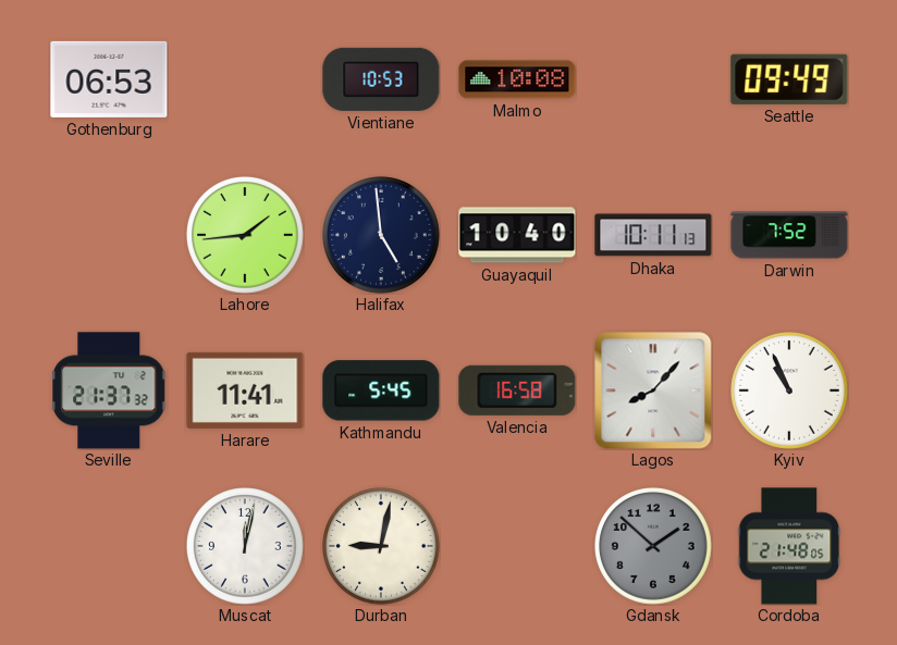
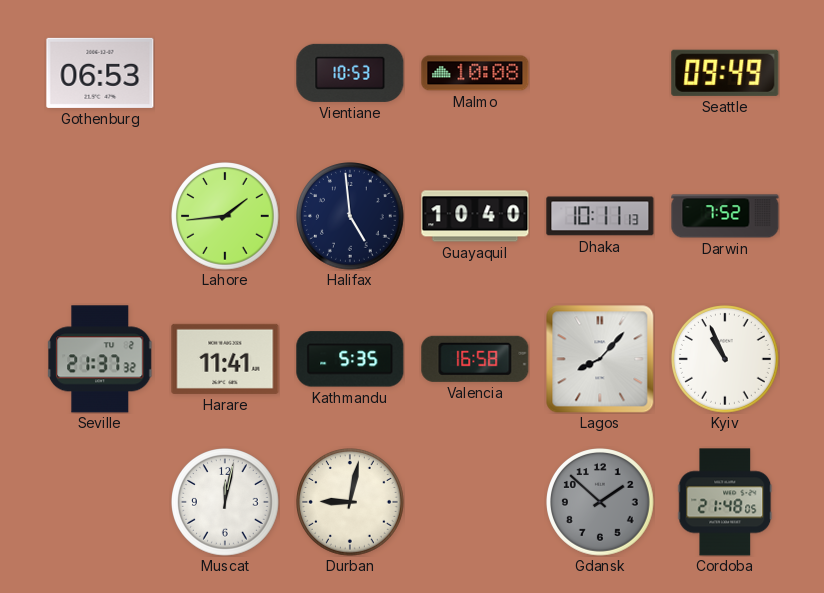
Kathmandu: 5:45 -> 5:35 (350, 359)
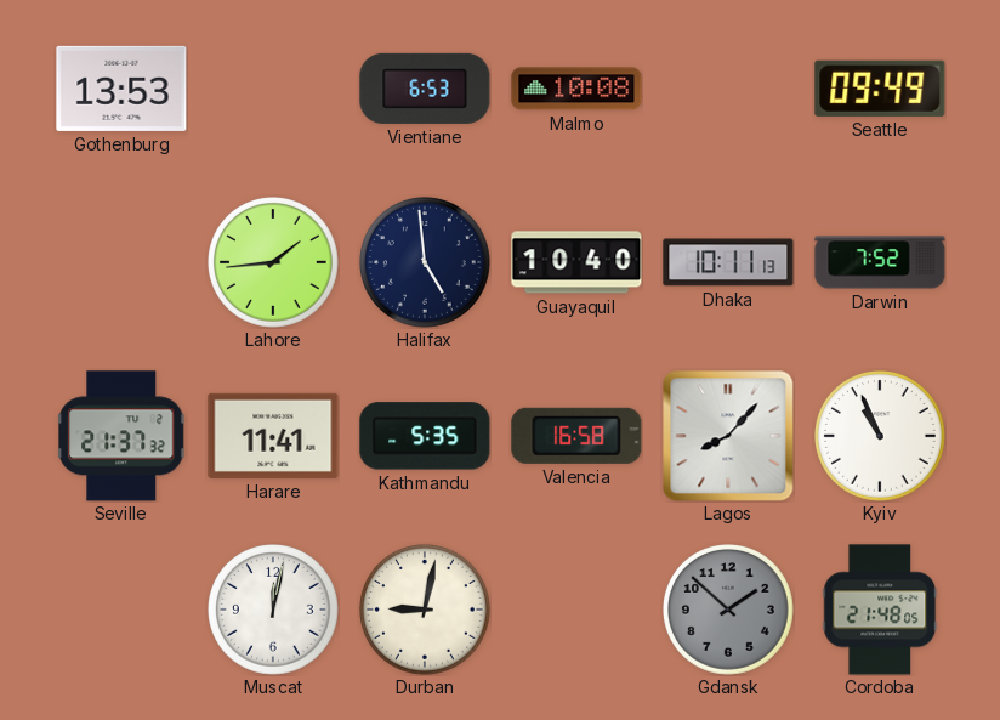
Gothenburg: 06:53 -> 13:53 (121, 89)
Vientiane: 10:53 -> 6:53 (425, 89)
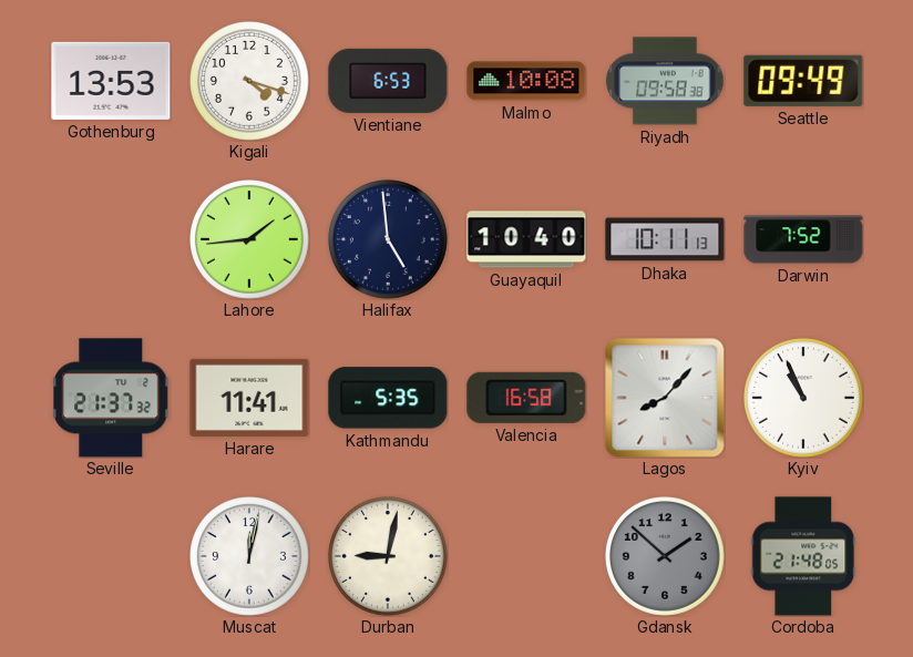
Kigali: none -> 4:18 (250, 82)
Riyadh: none -> 09:58 (665, 81)
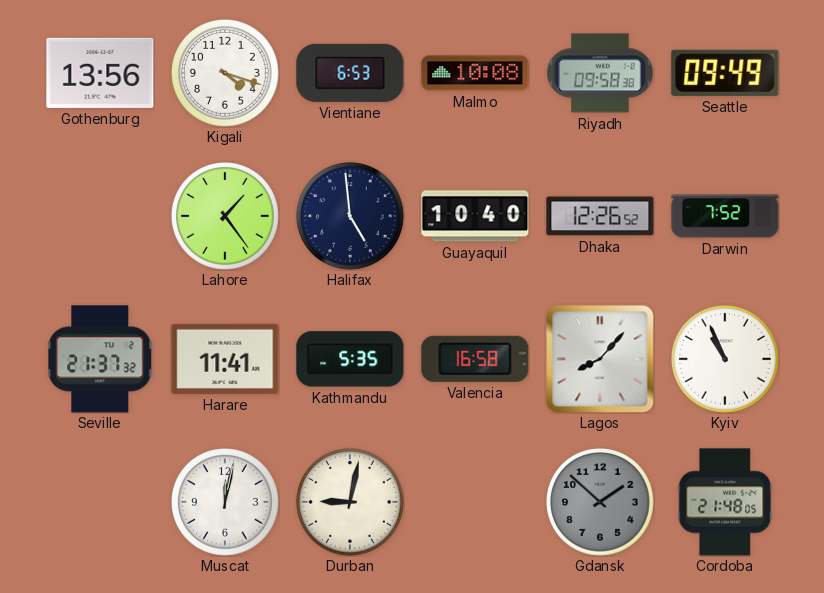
Gothenburg: 13:53 -> 13:56 (100, 73)
Lahore: 1:44 -> 1:24 (226, 217)
Dhaka: 10:11 -> 12:26 (600, 216)
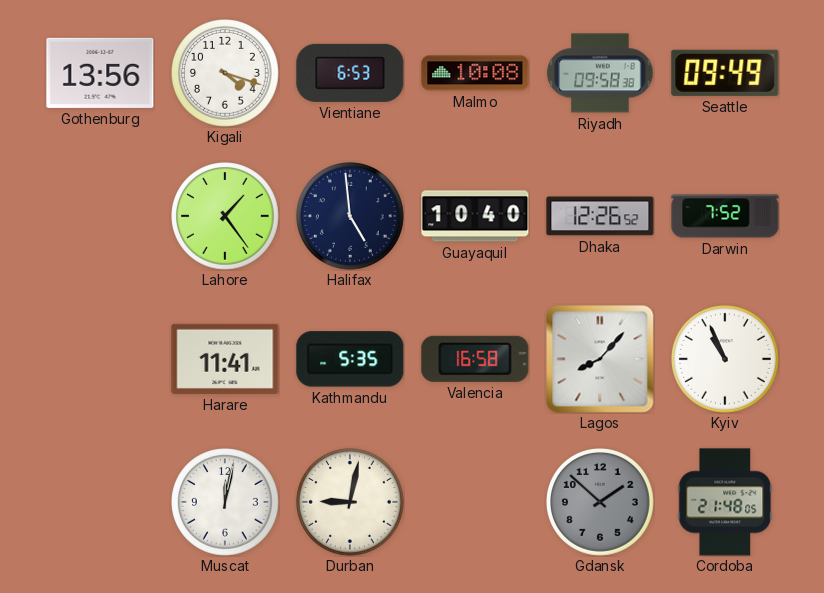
Seville: 21:37 -> none (101, 359)
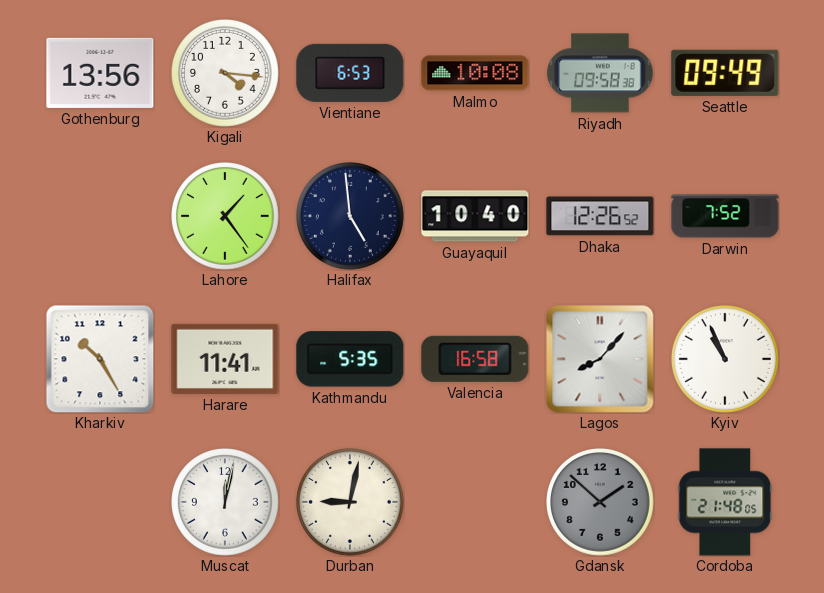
Kigali: 4:18 -> 4:16 (226, 74)
Kharkiv: none -> 10:25 (100, 359)
